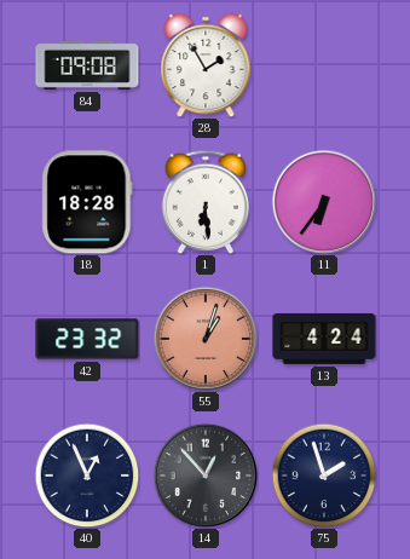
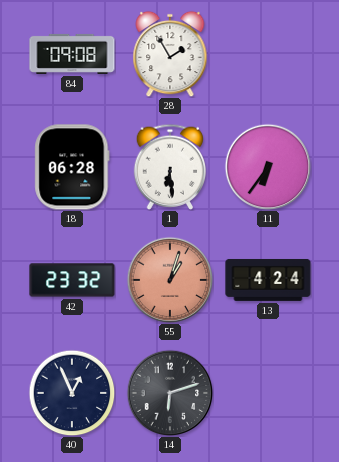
18: 18:28 -> 06:28 (72, 167)
14: 12:53 -> 6:12 (170, 393)
75: 1:57 -> none (324, 476)
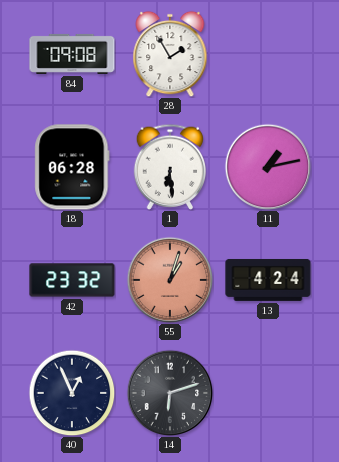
11: 6:36 -> 1:13 (268, 167)
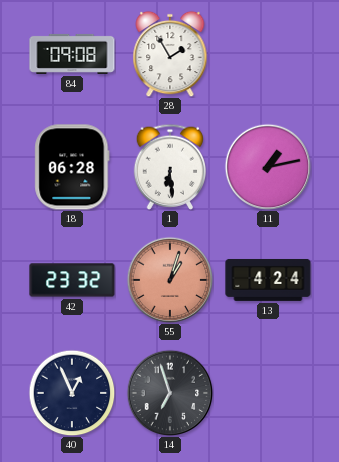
14: 6:12 -> 6:57 (170, 393)
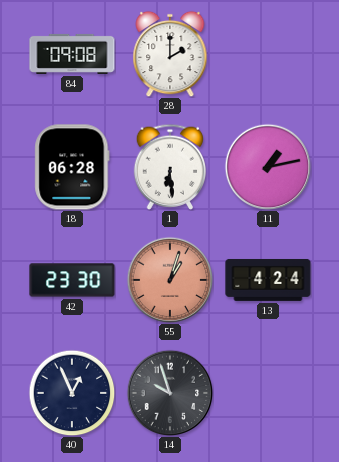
28: 1:55 -> 2:00 (170, 54)
42: 23:32 -> 23:30 (72, 280)
14: 6:57 -> 9:57 (170, 393)
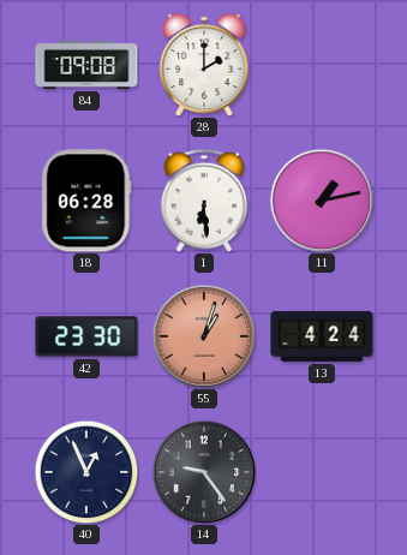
14: 9:57 -> 9:24 (204, 472)
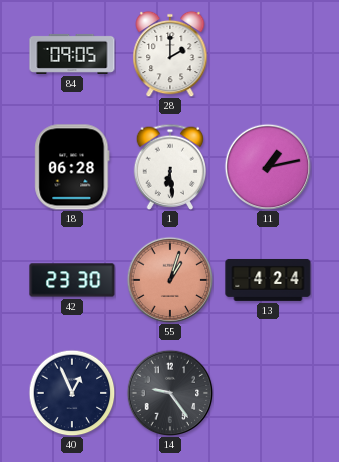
84: 09:08 -> 09:05 (72, 54)
